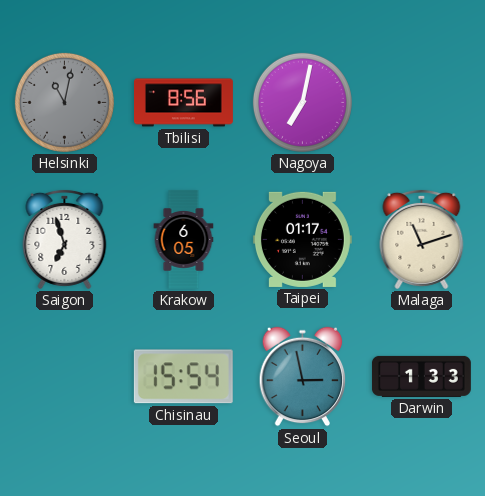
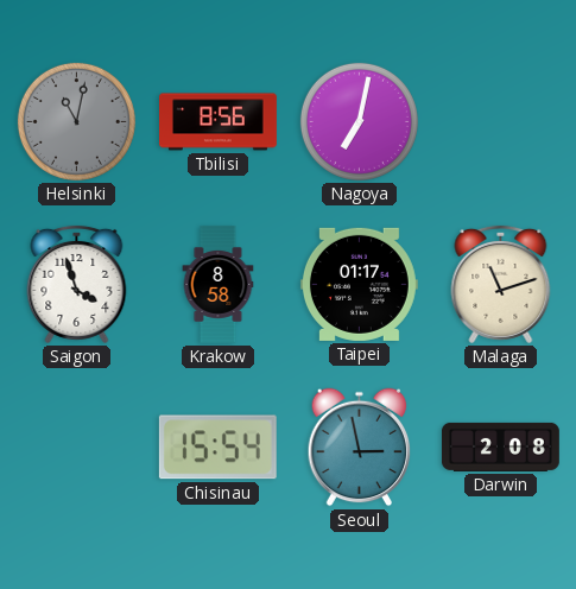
Saigon: 6:57 -> 3:57 (77, 284)
Krakow: 6:05 -> 8:58 (219, 284)
Darwin: 1:33 -> 2:08 (500, 446)
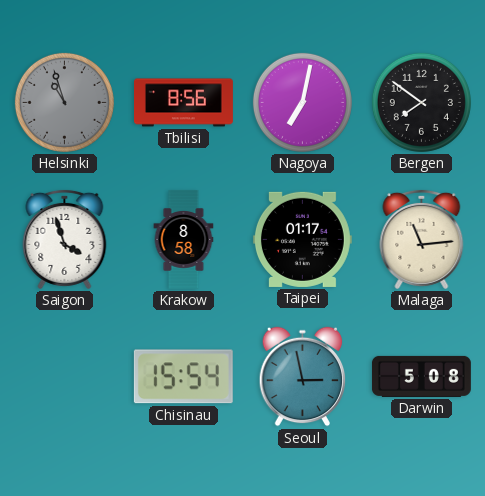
Helsinki: 11:02 -> 10:57 (64, 102)
Bergen: none -> 7:51 (421, 102)
Malaga: 11:12 -> 11:14 (422, 239)
Darwin: 2:08 -> 5:08 (421, 376)
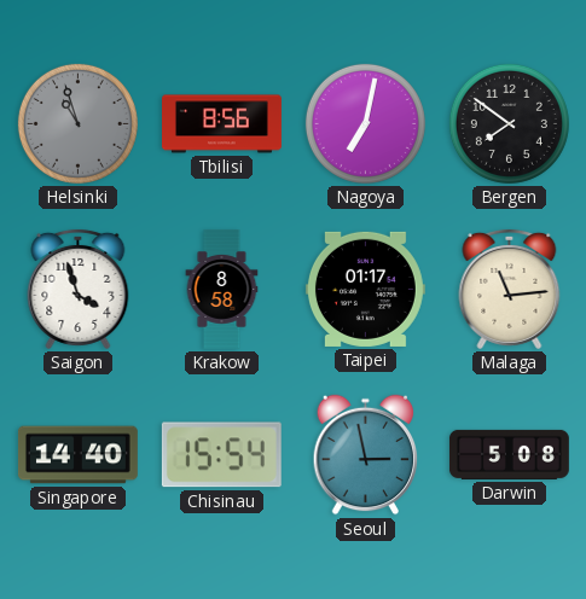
Singapore: none -> 14:40 (77, 455)
